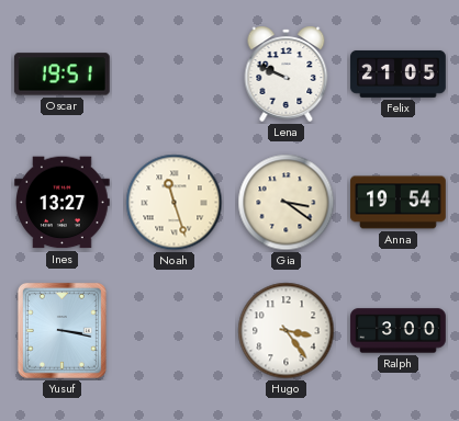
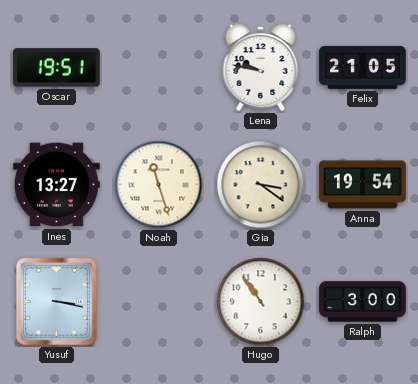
Lena: 9:49 -> 9:47 (261, 67)
Hugo: 3:24 -> 10:54 (261, 302)
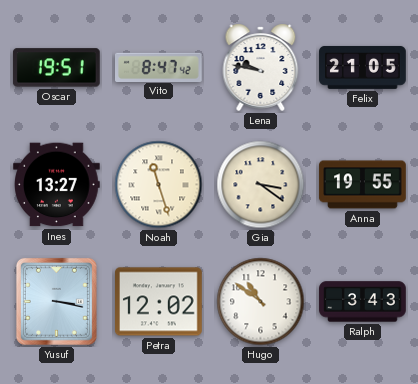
Vito: none -> 8:47 (159, 67)
Anna: 19:54 -> 19:55 (363, 185)
Petra: none -> 12:02 (159, 302)
Hugo: 10:54 -> 10:51 (261, 302)
Ralph: 3:00 -> 3:43 (363, 302)
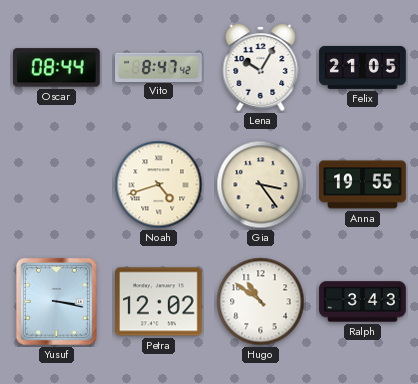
Oscar: 19:51 -> 08:44 (56, 68)
Lena: 9:47 -> 10:05 (261, 67)
Ines: 13:27 -> none (57, 185)
Noah: 11:27 -> 4:42 (159, 185)
Gia: 3:21 -> 3:24 (261, 185)
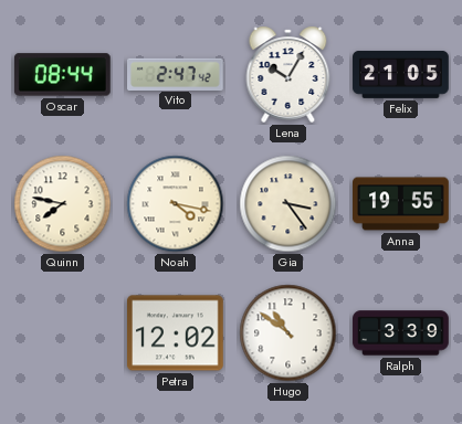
Vito: 8:47 -> 2:47 (176, 74)
Quinn: none -> 7:47 (63, 204)
Noah: 4:42 -> 4:17 (176, 204)
Yusuf: 3:17 -> none (56, 301)
Ralph: 3:43 -> 3:39 (401, 333)
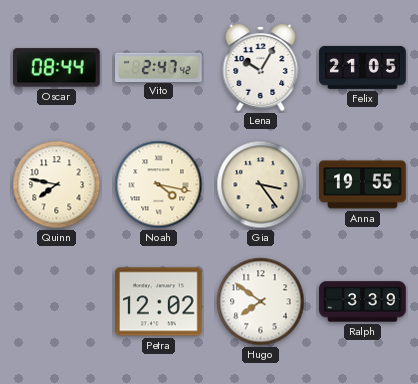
Hugo: 10:51 -> 7:51 (261, 302)
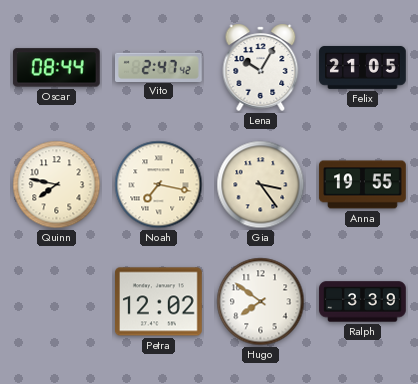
Noah: 4:17 -> 7:17 (159, 185)
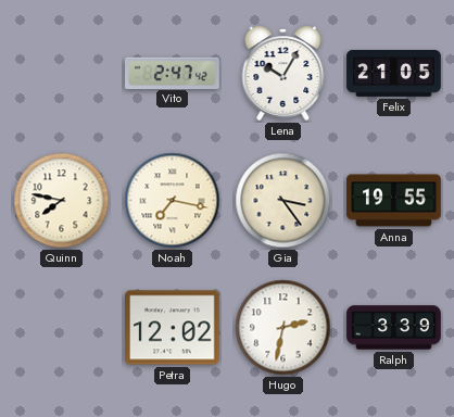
Oscar: 08:44 -> none (56, 68)
Hugo: 7:51 -> 2:32 (283, 328)
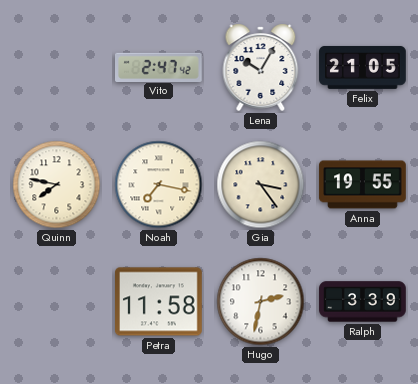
Petra: 12:02 -> 11:58 (159, 302)
